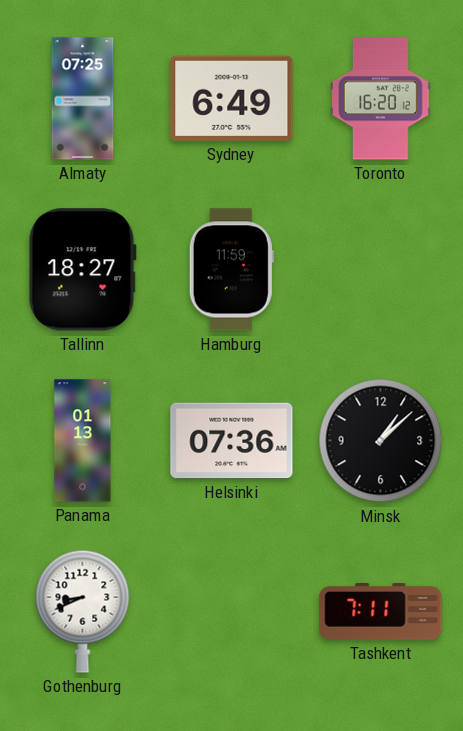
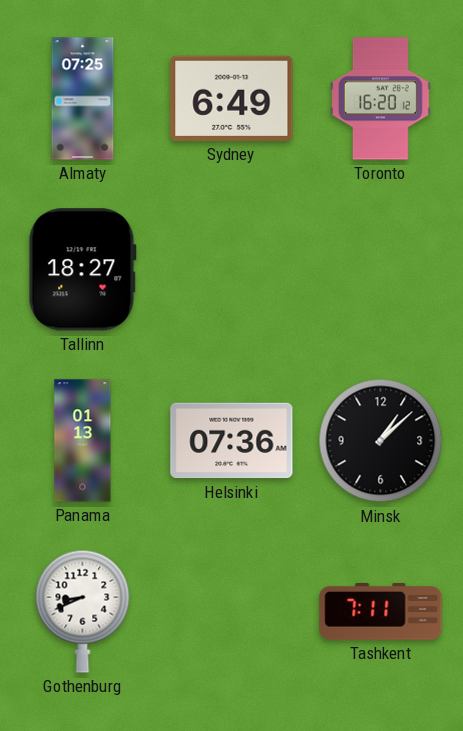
Hamburg: 11:59 -> none (231, 270)
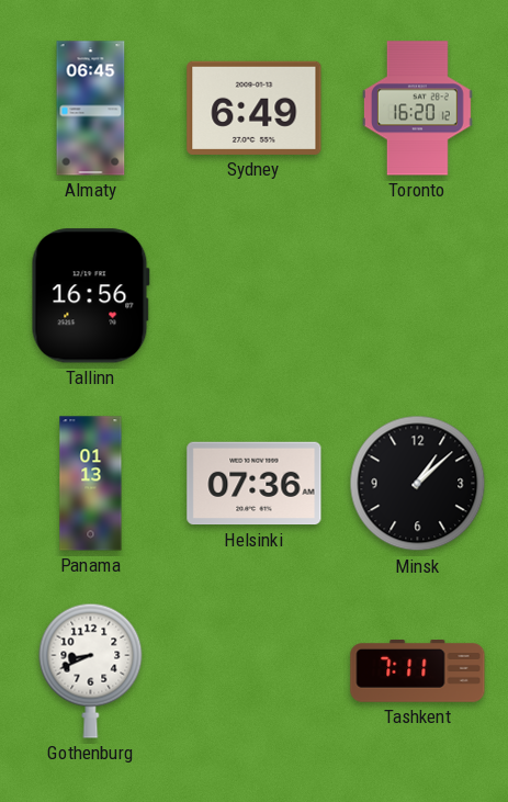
Almaty: 07:25 -> 06:45 (91, 109)
Tallinn: 18:27 -> 16:56 (90, 296)
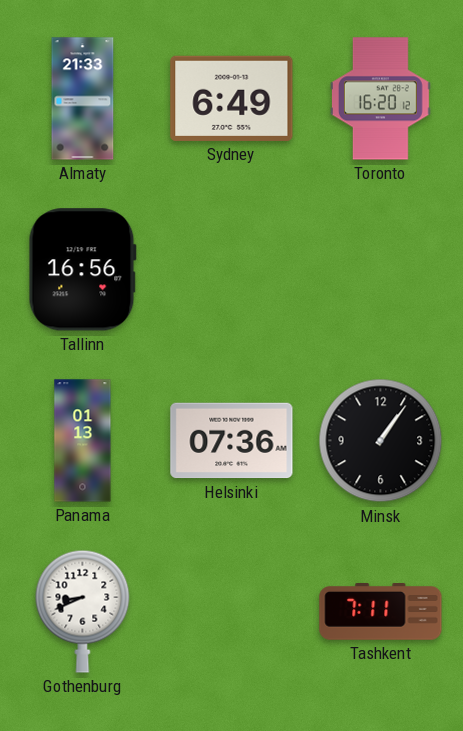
Almaty: 06:45 -> 21:33 (83, 99)
Minsk: 1:08 -> 1:06 (381, 441)
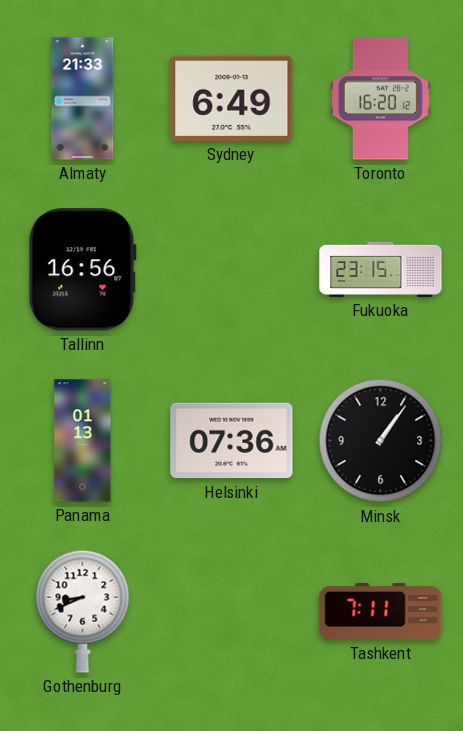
Fukuoka: none -> 23:15 (381, 269)
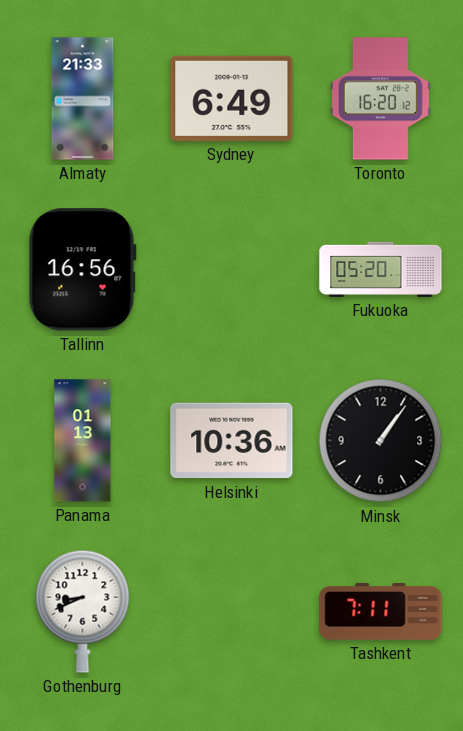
Fukuoka: 23:15 -> 05:20 (381, 269)
Helsinki: 07:36 -> 10:36 (232, 441)
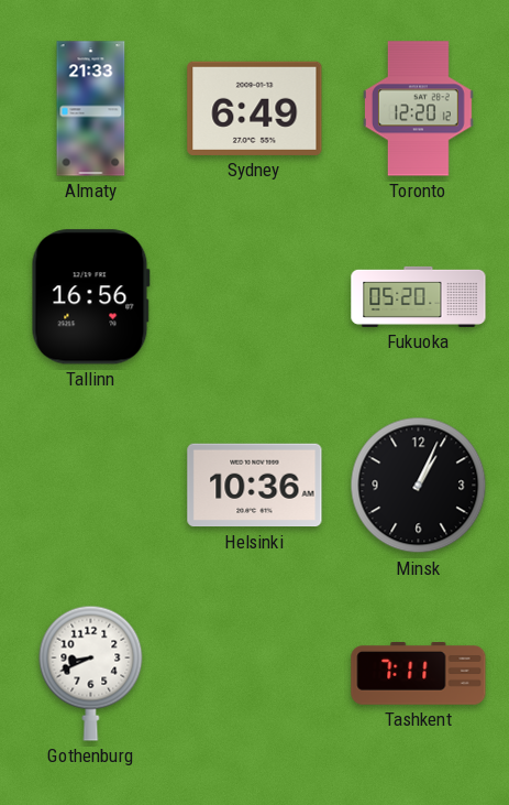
Toronto: 16:20 -> 12:20 (419, 109)
Panama: 01:13 -> none (83, 441)
Minsk: 1:06 -> 1:04 (419, 486)
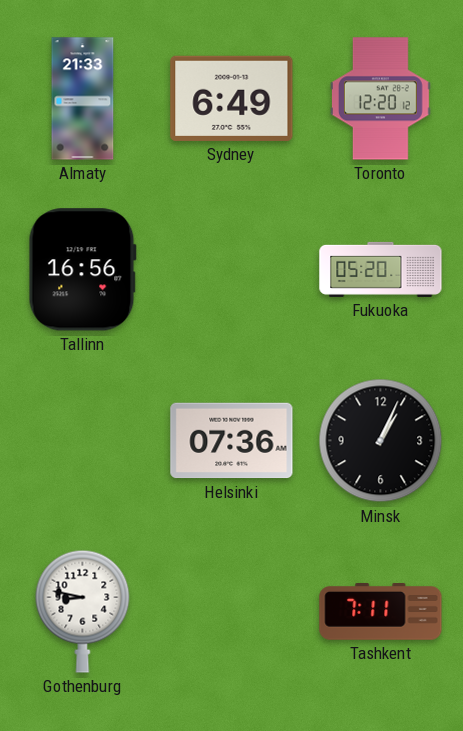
Helsinki: 10:36 -> 07:36 (232, 441)
Gothenburg: 8:41 -> 8:47 (83, 611)
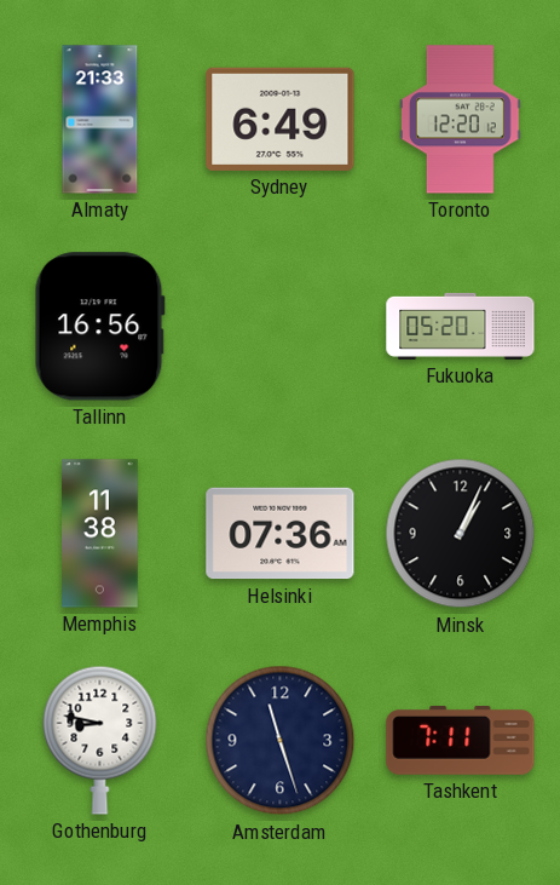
Memphis: none -> 11:38 (100, 534)
Amsterdam: none -> 11:27 (281, 741)
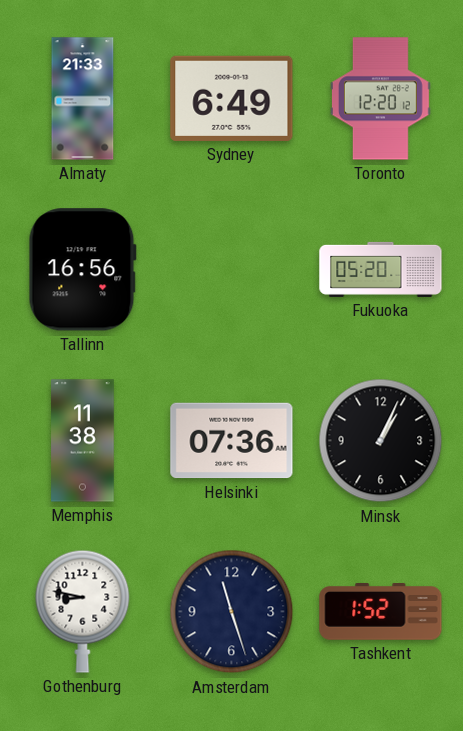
Tashkent: 7:11 -> 1:52 (381, 612)
